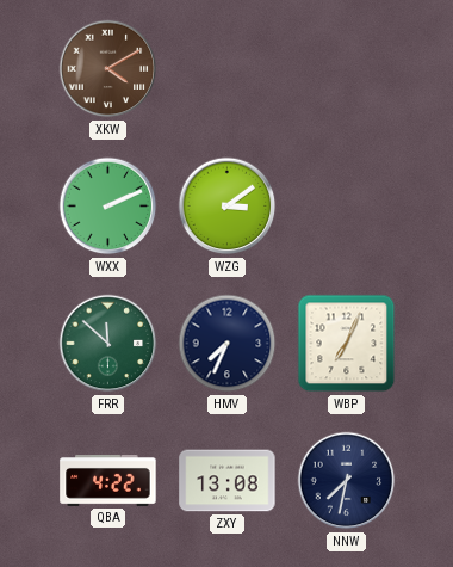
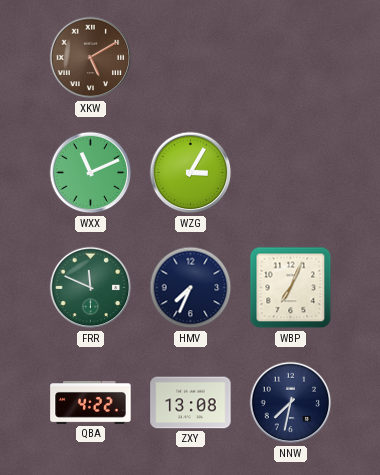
XKW: 4:10 -> 5:10 (91, 58)
WXX: 2:11 -> 11:11 (91, 173)
WZG: 3:09 -> 3:05 (191, 173)
FRR: 11:52 -> 11:49 (91, 288)
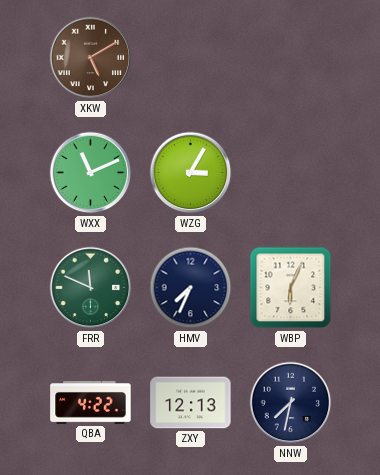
WBP: 7:04 -> 6:04 (291, 288)
ZXY: 13:08 -> 12:13 (191, 403)
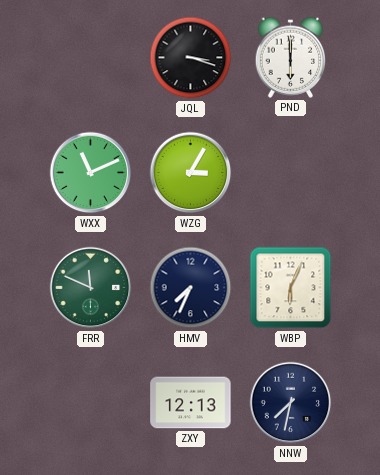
XKW: 5:10 -> none (91, 58)
JQL: none -> 3:18 (191, 58)
PND: none -> 6:00 (291, 57)
QBA: 4:22 -> none (91, 403)
